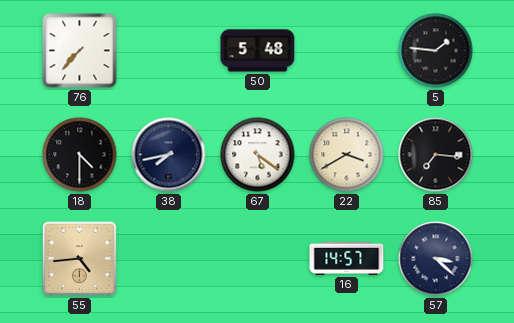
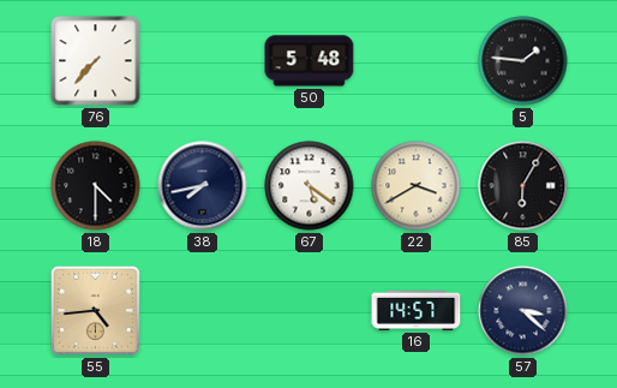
85: 7:16 -> 6:05 (523, 186)
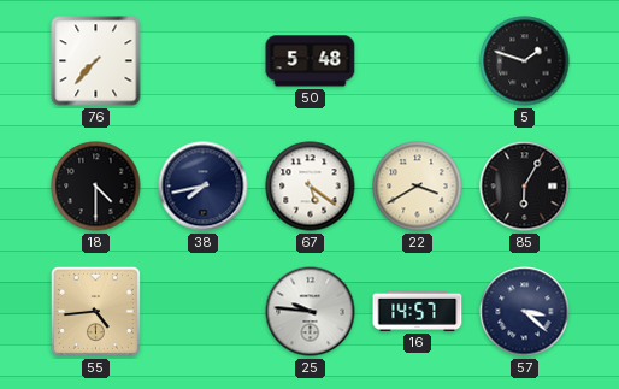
5: 1:46 -> 1:48 (525, 61)
25: none -> 9:46 (311, 312)
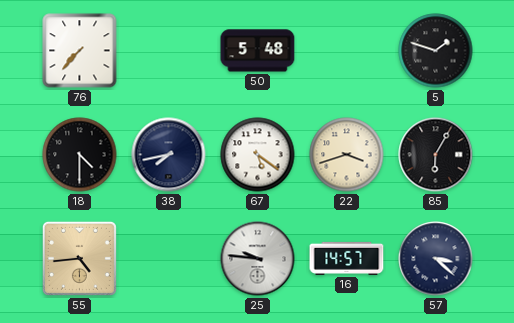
22: 3:40 -> 3:42 (347, 155)
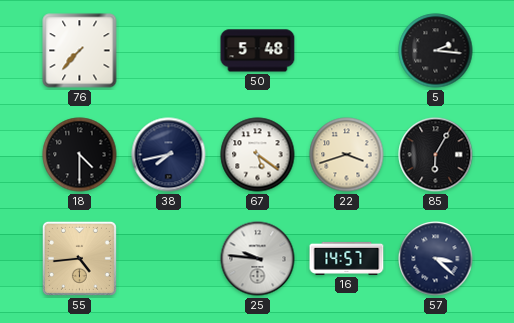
5: 1:48 -> 2:16 (436, 51)
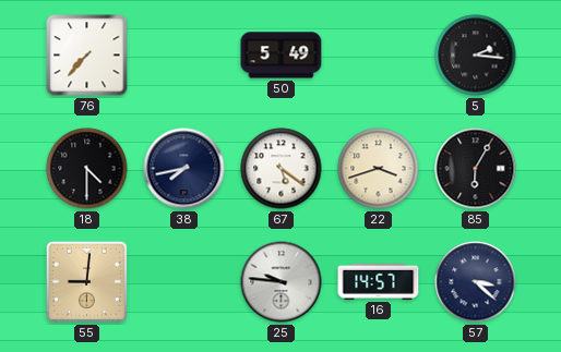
50: 5:48 -> 5:49 (282, 56)
55: 4:44 -> 9:01 (86, 281)
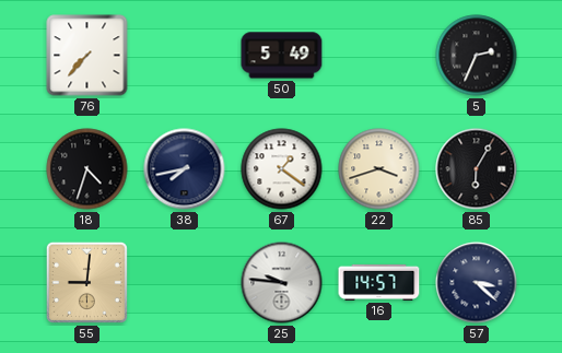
5: 2:16 -> 2:34 (477, 56)
18: 4:30 -> 4:33 (87, 169)
67: 5:21 -> 1:21 (282, 169)
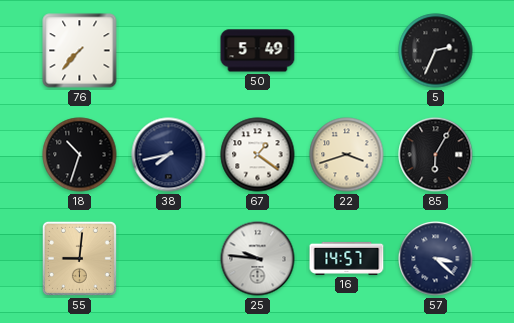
18: 4:33 -> 10:33 (80, 155)
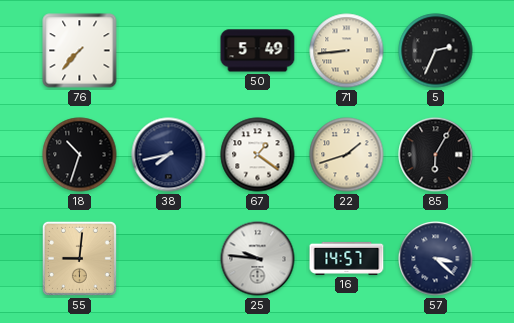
71: none -> 8:44 (347, 51)
22: 3:42 -> 1:42 (347, 155)
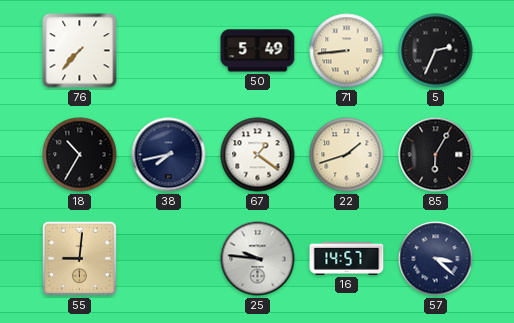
18: 10:33 -> 10:35 (80, 155)
